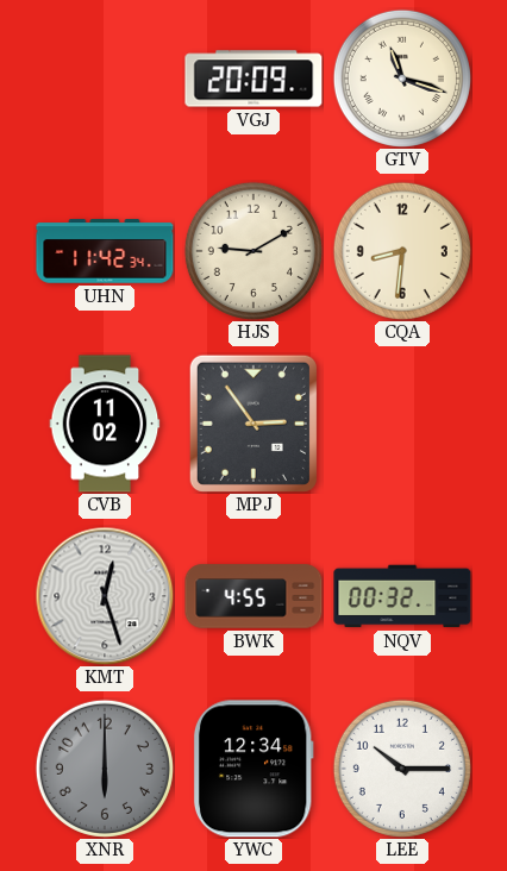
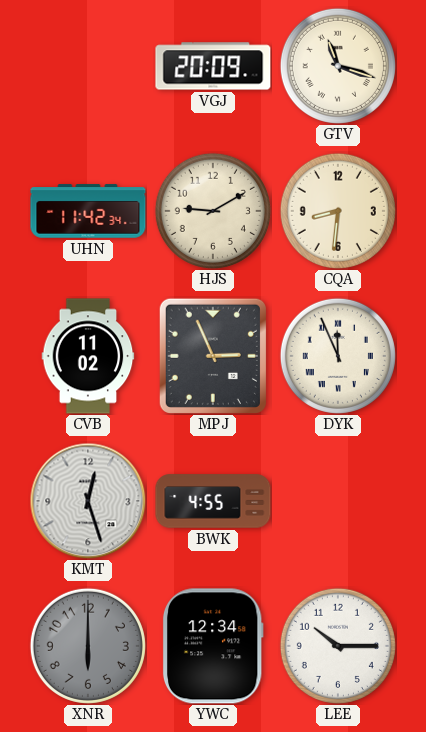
MPJ: 2:54 -> 2:56 (213, 356)
DYK: none -> 11:56 (338, 356)
NQV: 00:32 -> none (402, 596)
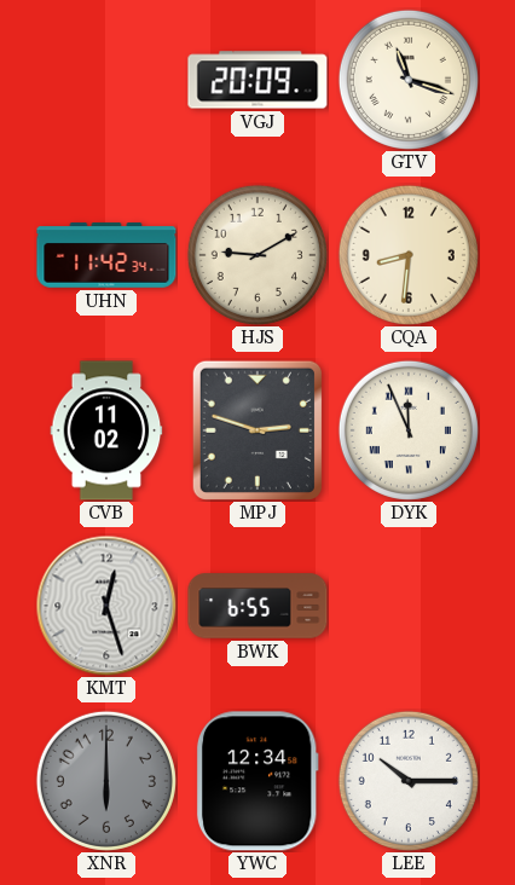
MPJ: 2:56 -> 2:48 (257, 430)
BWK: 4:55 -> 6:55 (257, 606)
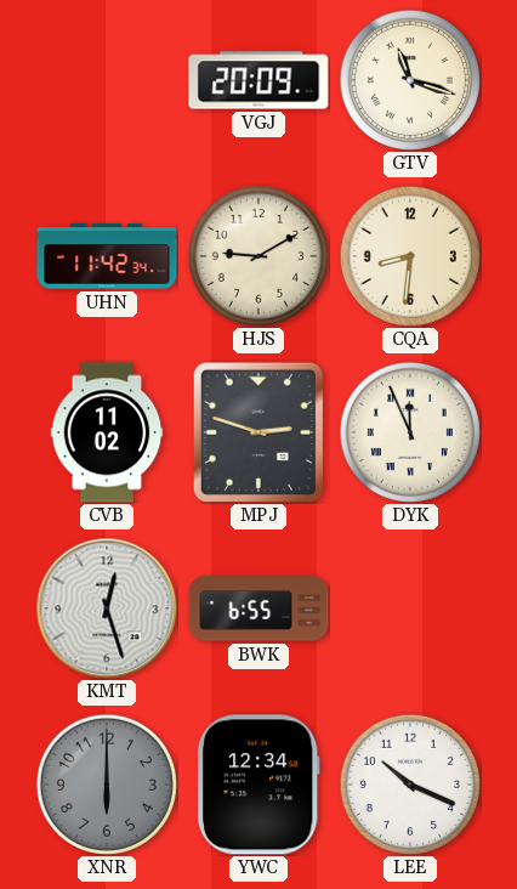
LEE: 10:15 -> 10:19 (410, 785)
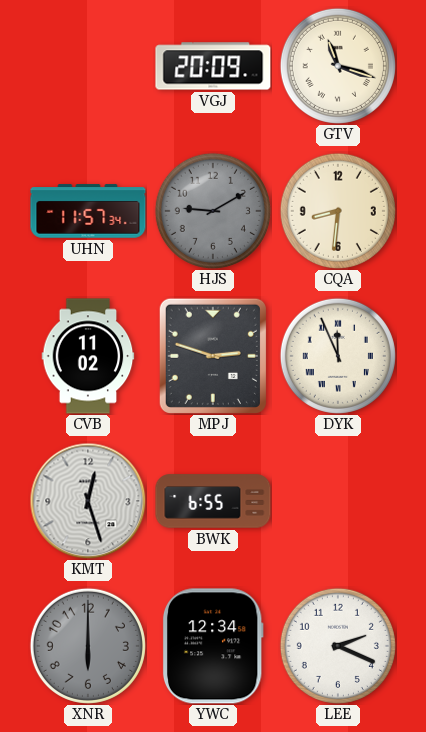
UHN: 11:42 -> 11:57 (88, 211)
HJS dial: cream -> grey (213, 211)
LEE: 10:19 -> 2:19 (338, 646)
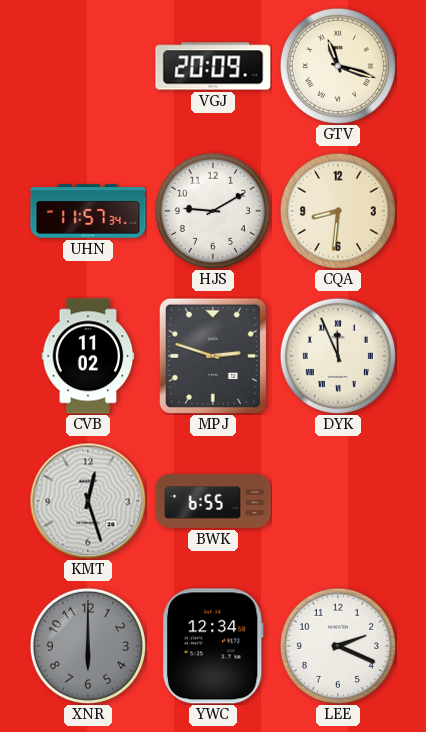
HJS dial: grey -> white (213, 211)
